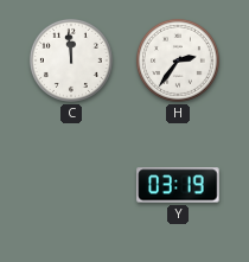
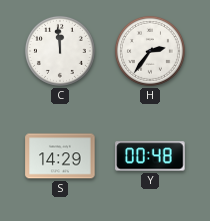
S: none -> 14:29 (60, 156)
Y: 03:19 -> 00:48 (150, 156)
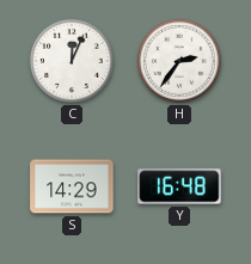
C: 11:59 -> 12:04 (72, 61)
Y: 00:48 -> 16:48 (179, 186)
